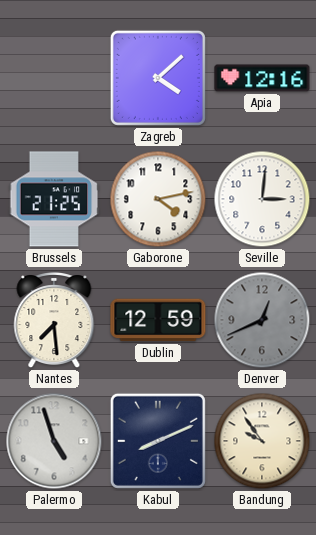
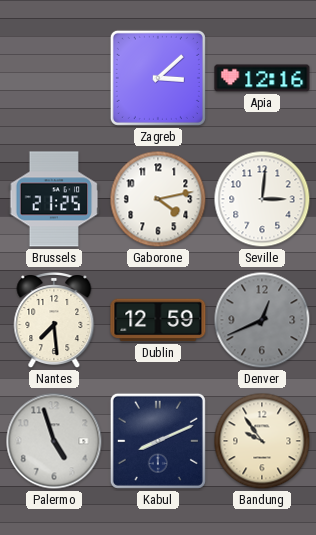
Zagreb: 4:08 -> 3:08 (158, 78)
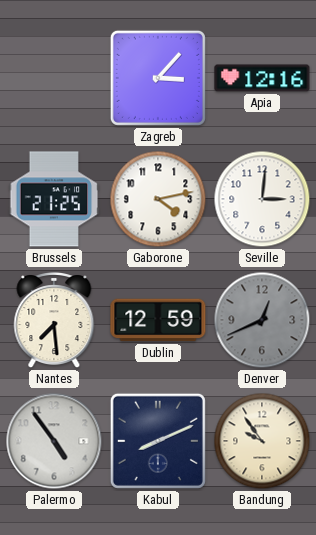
Zagreb: 3:08 -> 3:07 (158, 78)
Palermo: 4:57 -> 4:54 (54, 441)
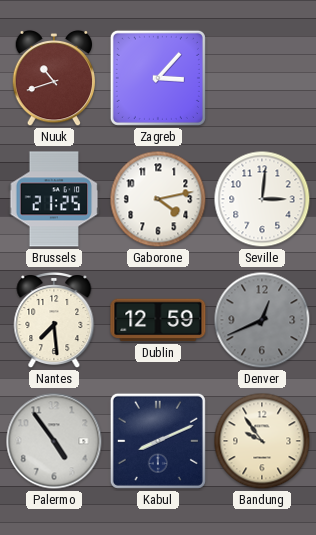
Nuuk: none -> 10:42 (54, 78)
Apia: 12:16 -> none (262, 78)
